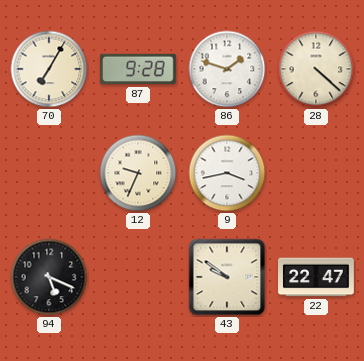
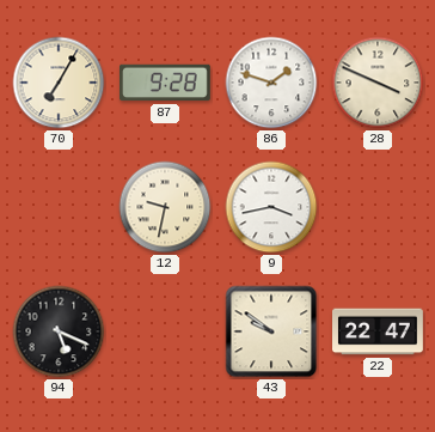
28: 4:22 -> 3:49 (378, 83)
12: 9:34 -> 9:32 (165, 207)
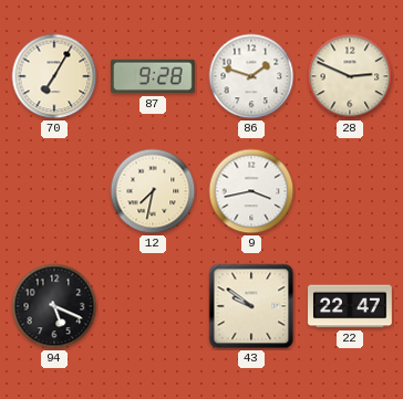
28: 3:49 -> 2:49 (350, 76)
12: 9:32 -> 7:32 (153, 191)
